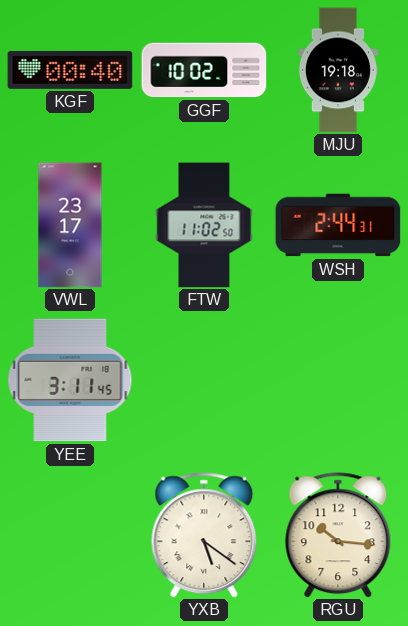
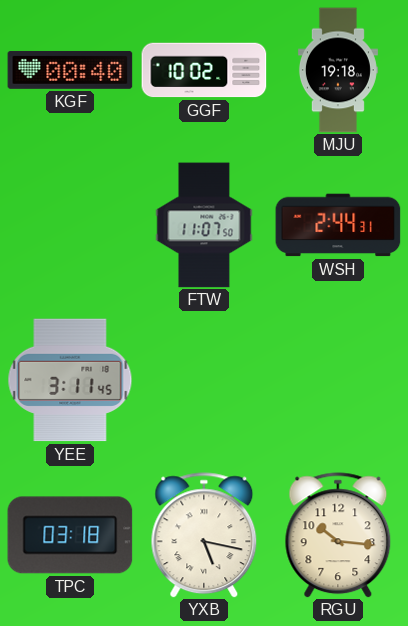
VWL: 23:17 -> none (70, 225)
FTW: 11:02 -> 11:07 (204, 225)
TPC: none -> 03:18 (70, 535)
YXB: 5:21 -> 5:17 (204, 535)
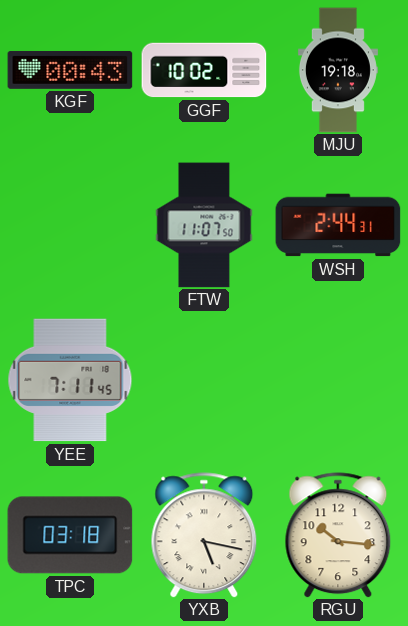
KGF: 00:40 -> 00:43 (70, 70)
YEE: 3:11 -> 7:11 (70, 380)
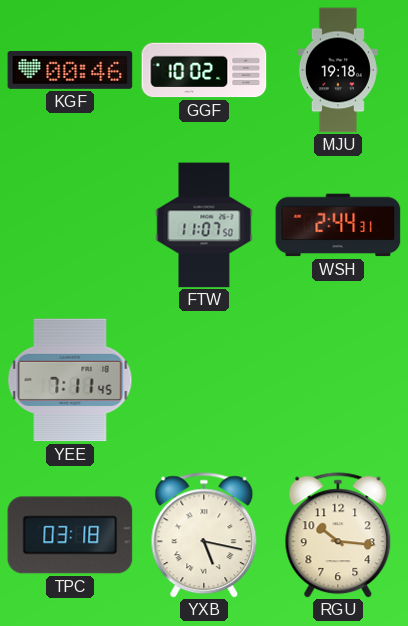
KGF: 00:43 -> 00:46 (70, 70)
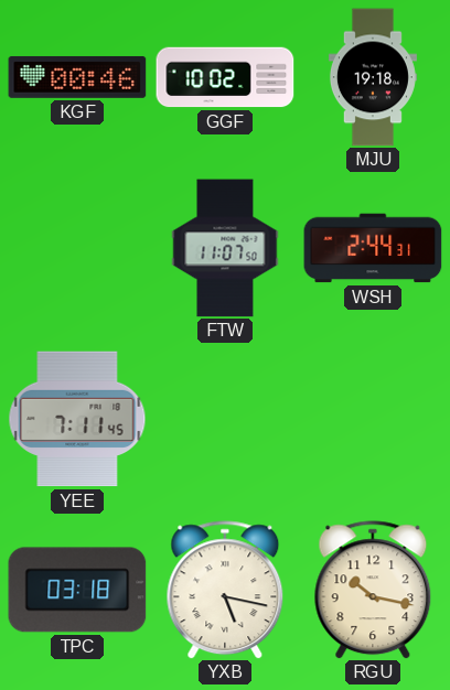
RGU: 10:16 -> 10:17 (373, 590)
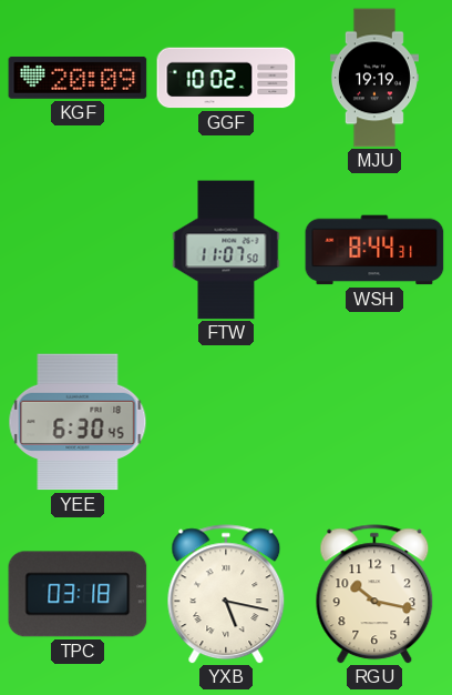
KGF: 00:46 -> 20:09 (78, 78)
MJU: 19:18 -> 19:19 (374, 78)
WSH: 2:44 -> 8:44 (374, 250)
YEE: 7:11 -> 6:30 (78, 422)
